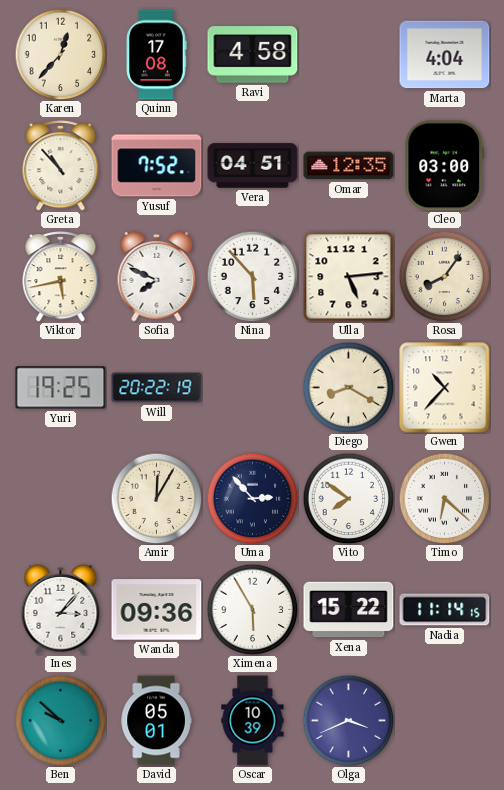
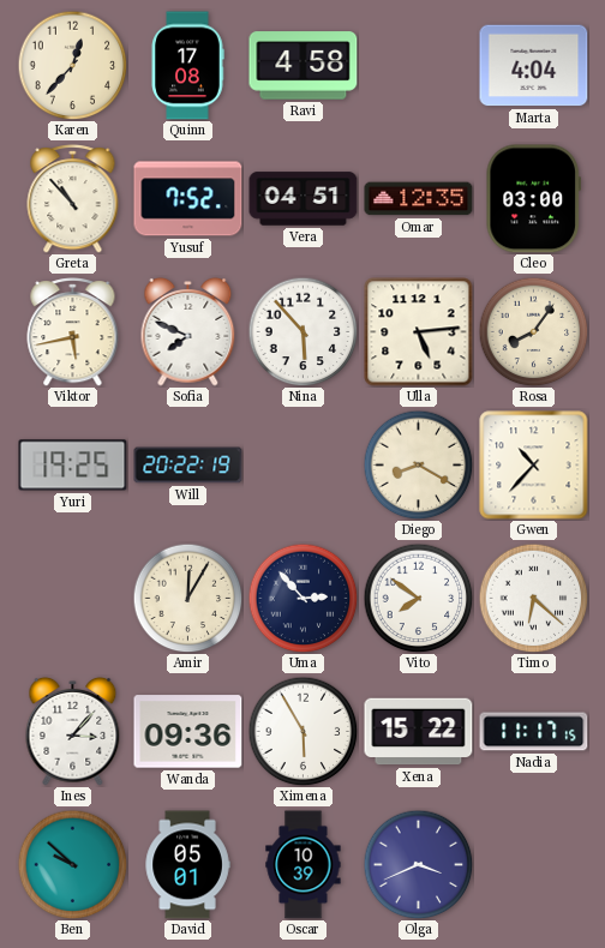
Nadia: 11:14 -> 11:17 (534, 732)
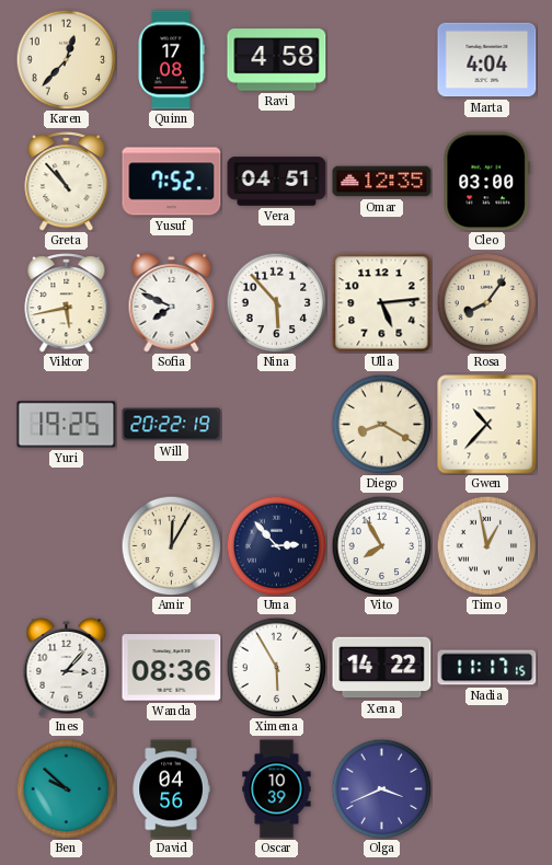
Vito: 7:51 -> 7:55 (381, 545)
Timo: 6:22 -> 12:58 (486, 545)
Wanda: 09:36 -> 08:36 (172, 668)
Xena: 15:22 -> 14:22 (382, 668)
David: 05:01 -> 04:56 (171, 789)
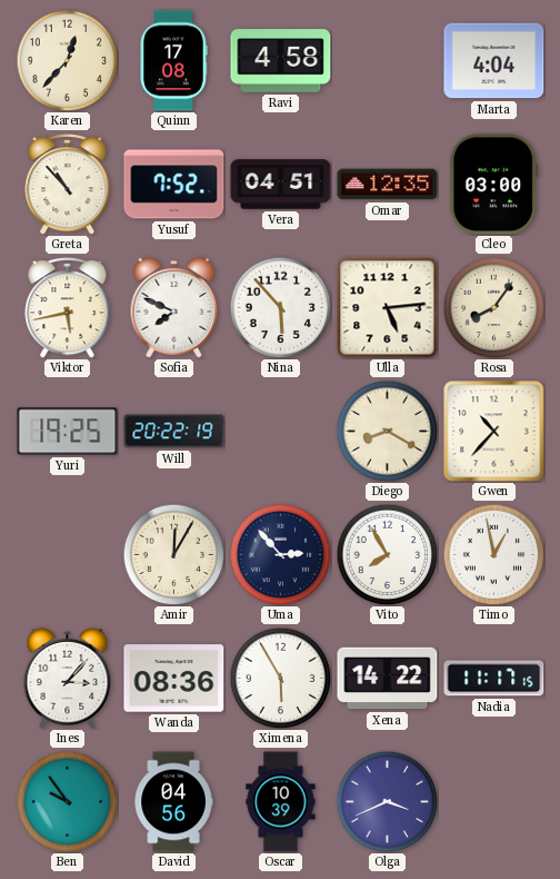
Ben: 9:52 -> 9:54 (67, 801)
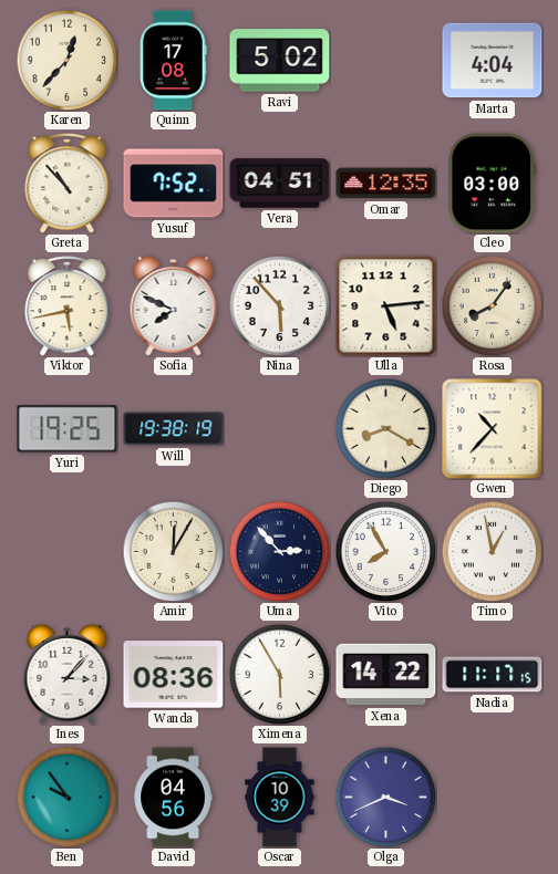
Ravi: 4:58 -> 5:02 (280, 61)
Will: 20:22 -> 19:38 (174, 429)
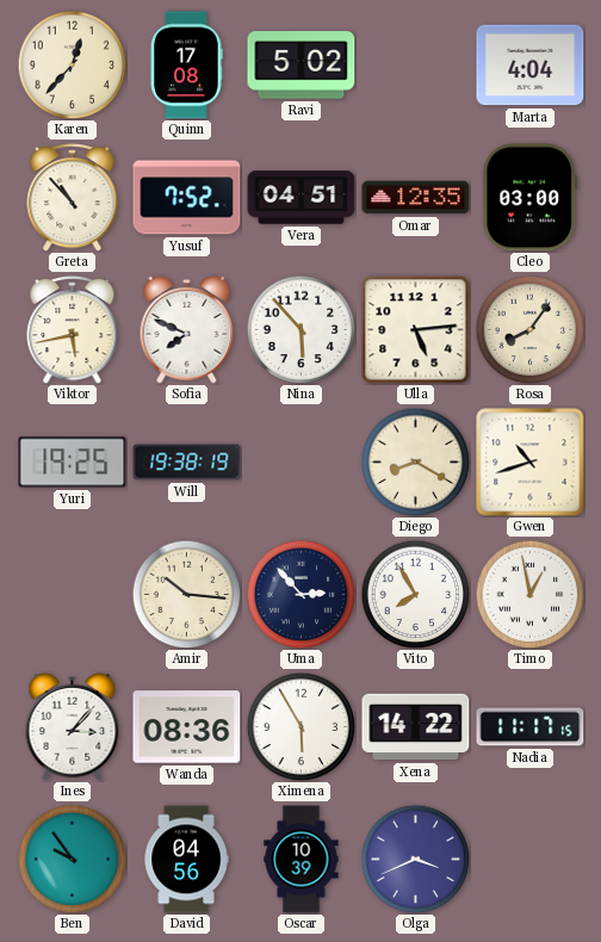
Gwen: 10:37 -> 10:42 (531, 463)
Amir: 12:05 -> 10:16 (186, 594)
